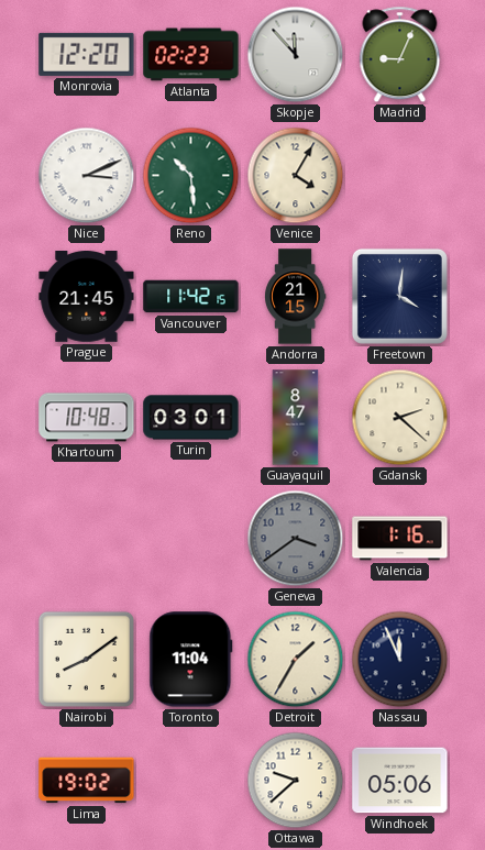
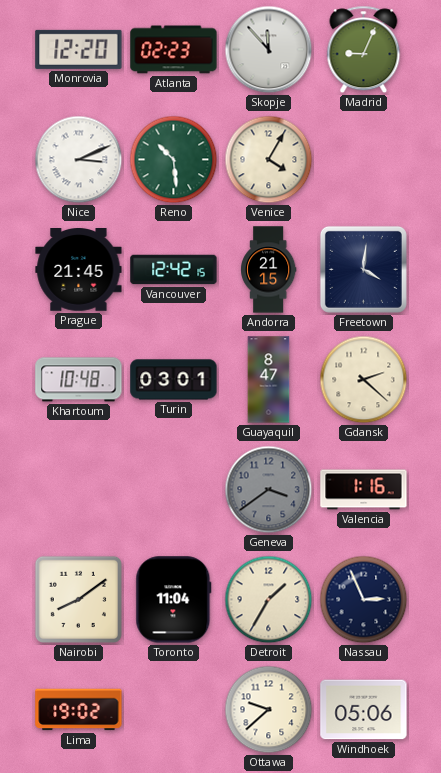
Vancouver: 11:42 -> 12:42 (174, 270)
Nassau: 11:56 -> 2:56 (364, 600)
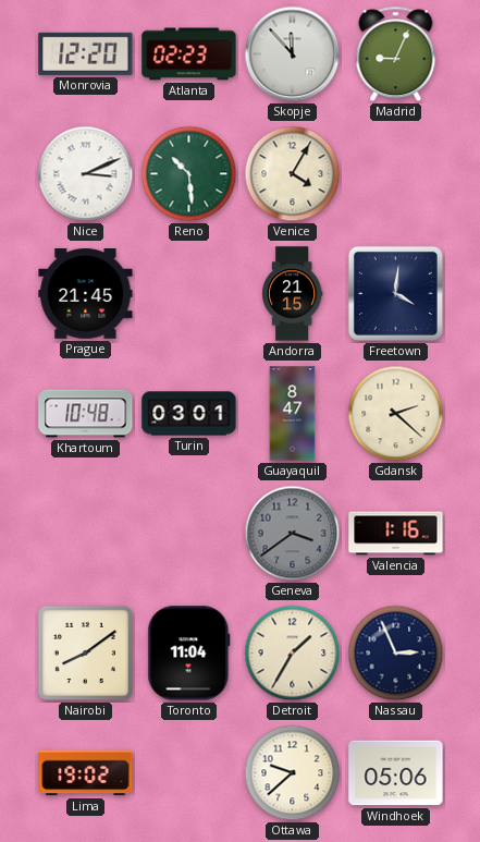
Vancouver: 12:42 -> none (174, 270)
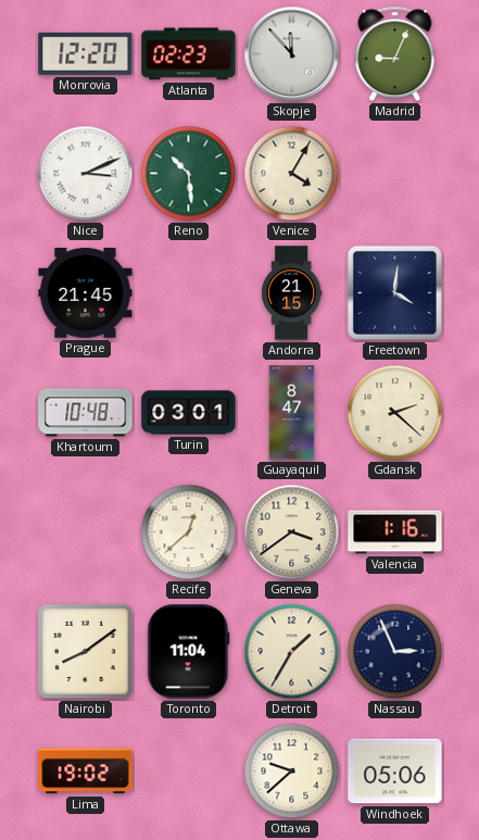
Recife: none -> 12:38 (189, 532)
Geneva dial: grey -> cream (292, 532)
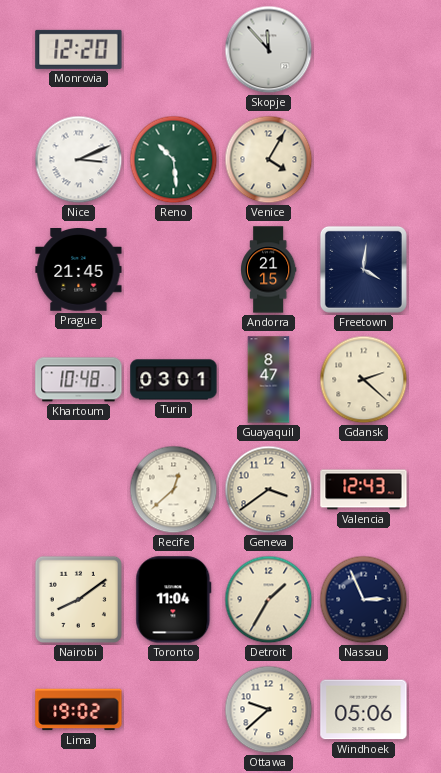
Atlanta: 02:23 -> none (189, 54)
Madrid: 9:04 -> none (395, 54)
Valencia: 1:16 -> 12:43 (364, 490)
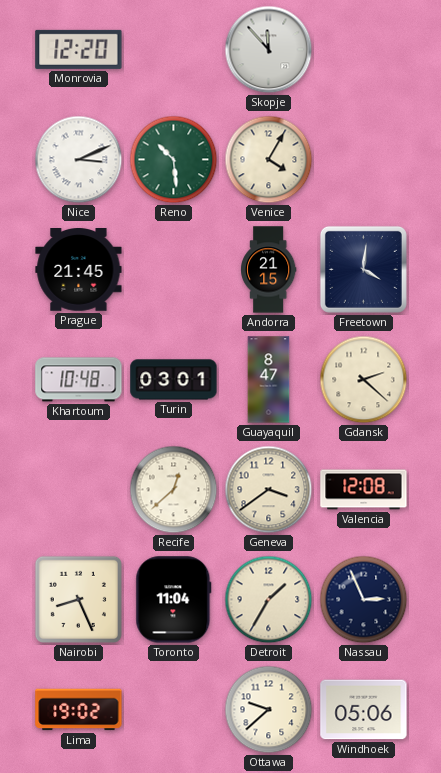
Valencia: 12:43 -> 12:08 (364, 490)
Nairobi: 8:09 -> 8:26 (78, 599)
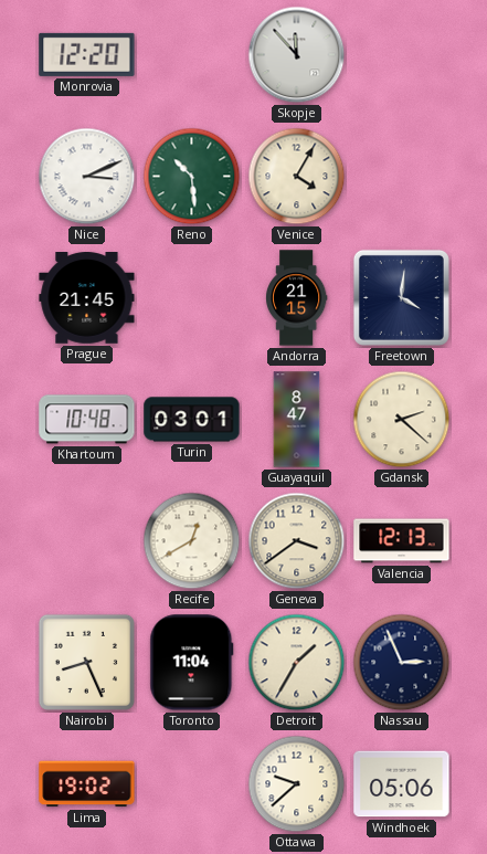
Recife: 12:38 -> 12:40 (192, 541)
Valencia: 12:08 -> 12:13 (402, 541)
